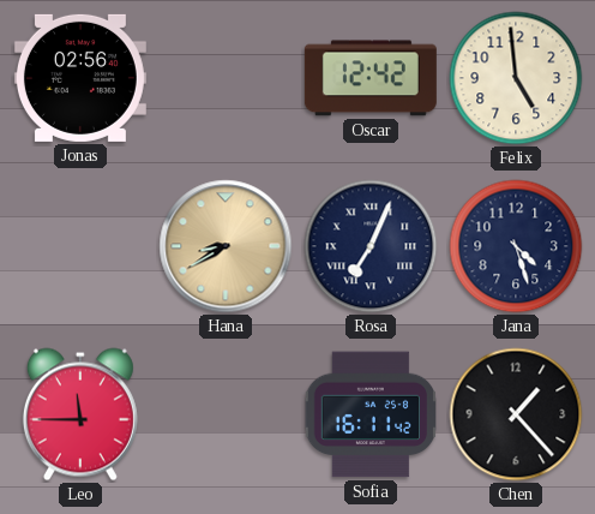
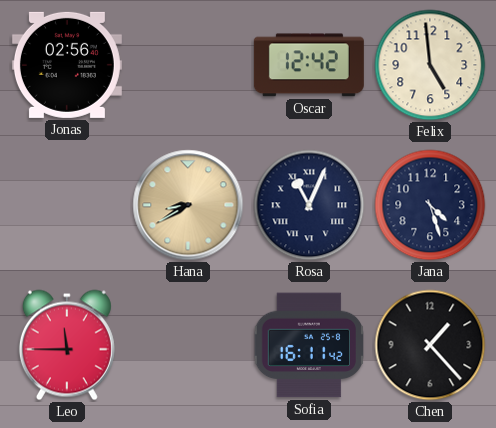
Rosa: 7:04 -> 11:04 (309, 205)
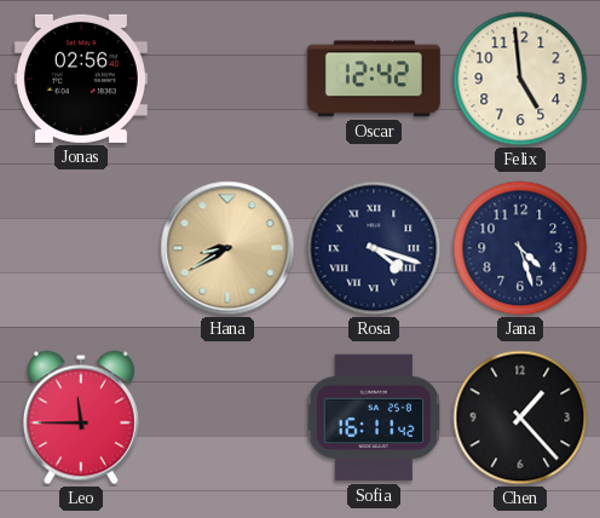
Rosa: 11:04 -> 4:18 (374, 248)
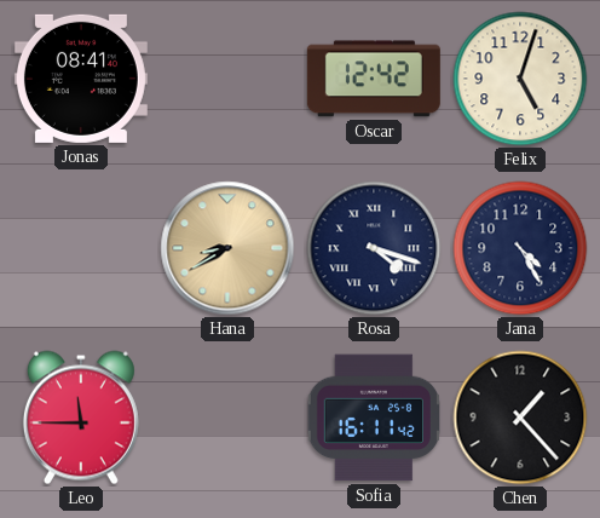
Jonas: 02:56 -> 08:41 (81, 79)
Felix: 4:59 -> 5:03 (520, 79)
Jana: 4:27 -> 4:25 (520, 248)
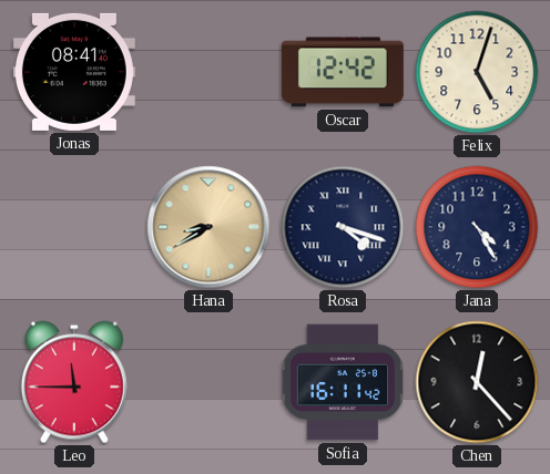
Chen: 1:23 -> 12:23 (477, 382)
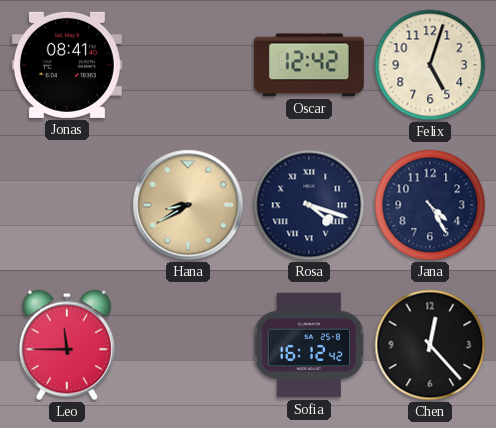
Sofia: 16:11 -> 16:12 (308, 345)
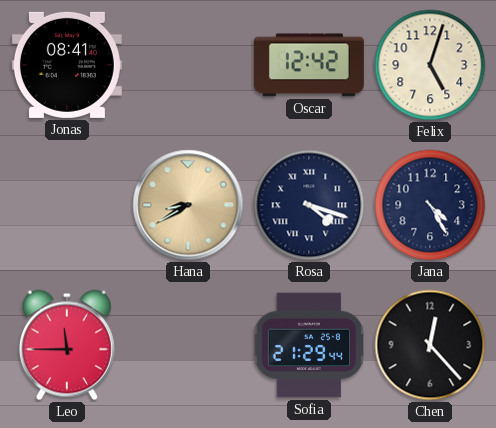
Sofia: 16:12 -> 21:29 (308, 345)
